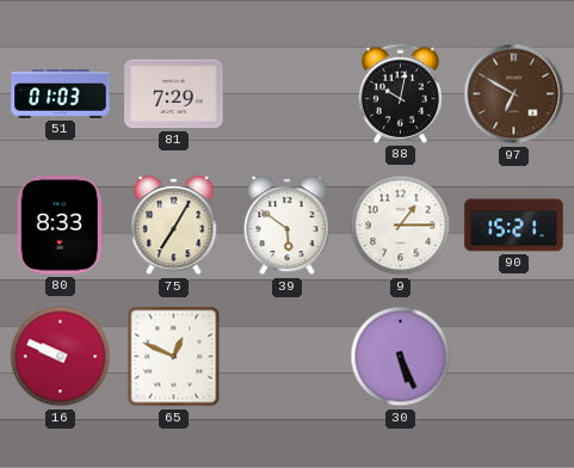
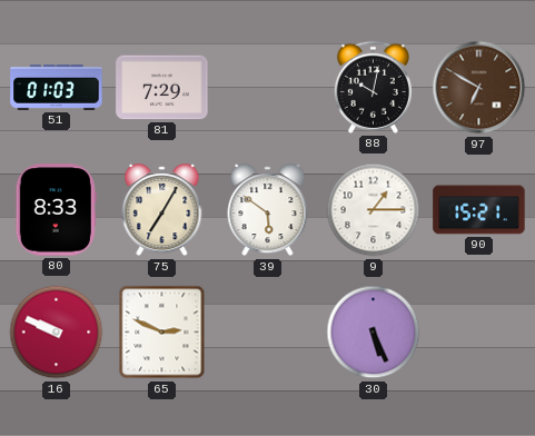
65: 12:49 -> 2:49 (162, 333)
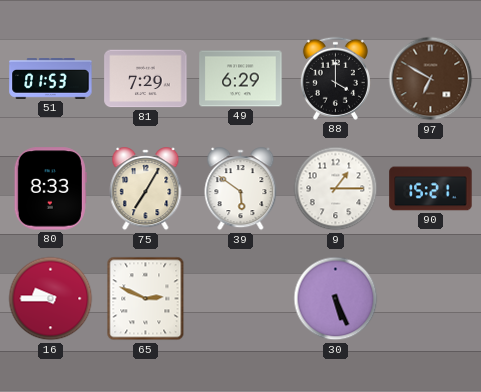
51: 01:03 -> 01:53 (51, 79)
49: none -> 6:29 (241, 79)
88: 10:02 -> 4:00 (335, 78)
16: 9:49 -> 9:45 (51, 299)
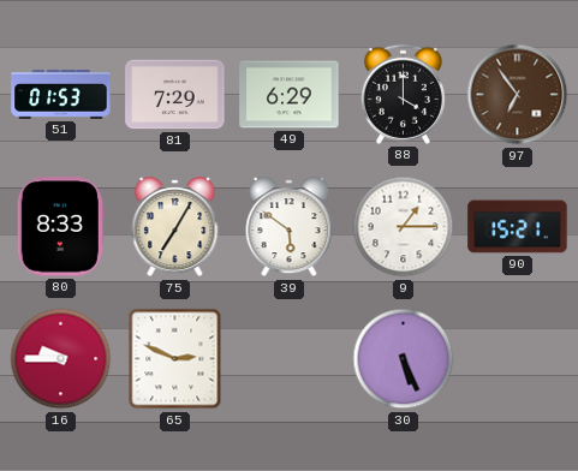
97: 6:50 -> 6:54 (518, 95)
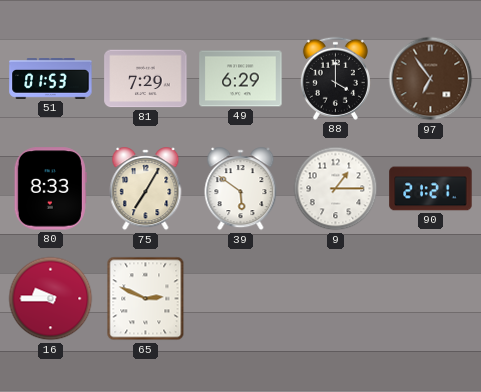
90: 15:21 -> 21:21 (431, 189)
30: 5:26 -> none (404, 359)
